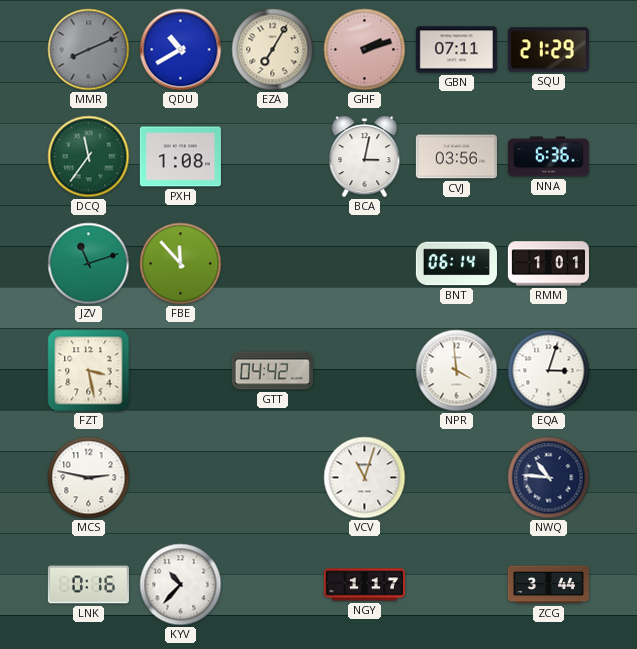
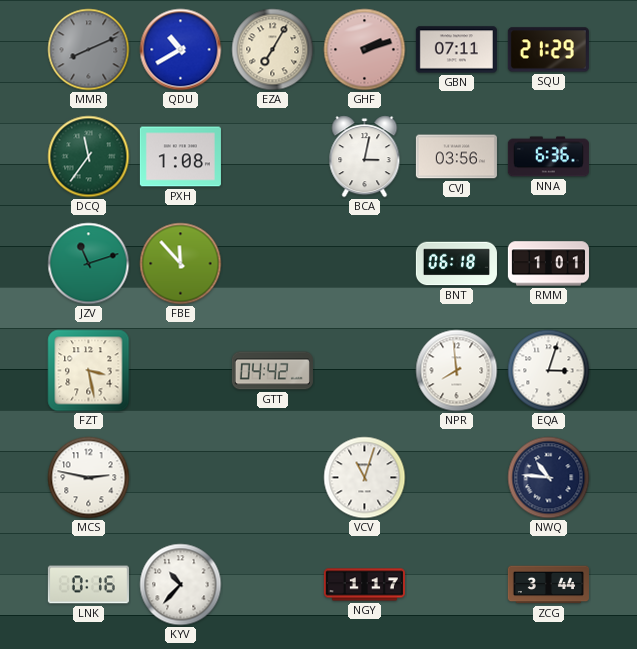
BNT: 06:14 -> 06:18 (456, 264)
NPR: 3:59 -> 7:59 (457, 371)
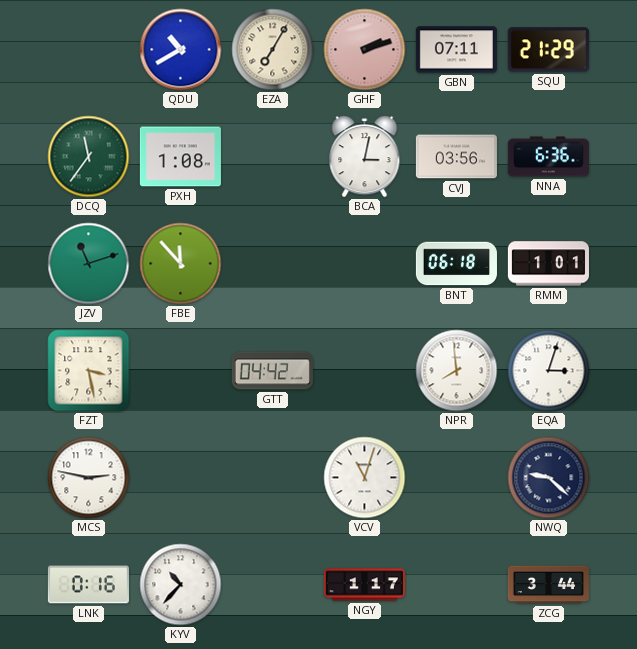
MMR: 8:11 -> none (89, 50)
NWQ: 10:46 -> 9:22 (549, 478)
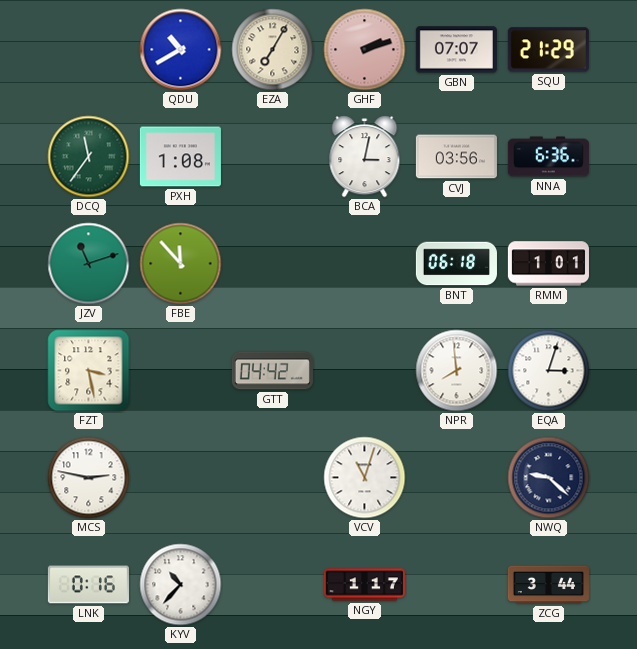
GBN: 07:11 -> 07:07 (456, 50)
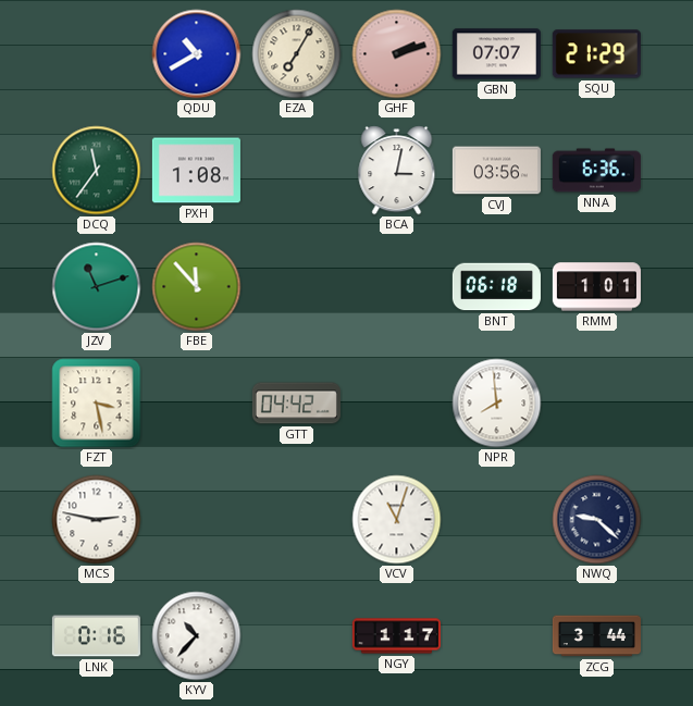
EQA: 3:03 -> none (549, 371)
